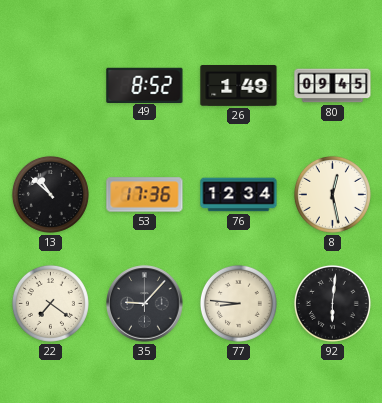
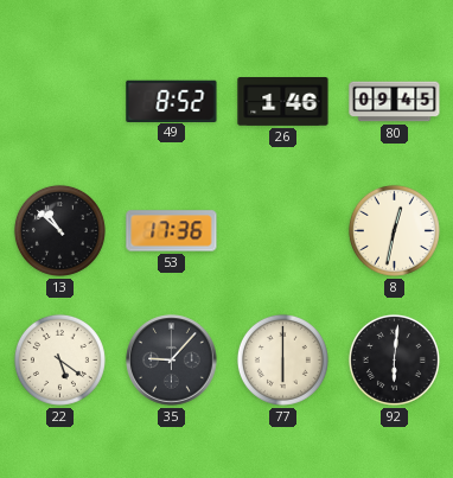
26: 1:49 -> 1:46 (283, 102)
76: 12:34 -> none (239, 195)
8: 12:28 -> 12:32 (394, 230)
22: 7:21 -> 5:21 (59, 359)
77: 8:46 -> 6:00 (282, 359)
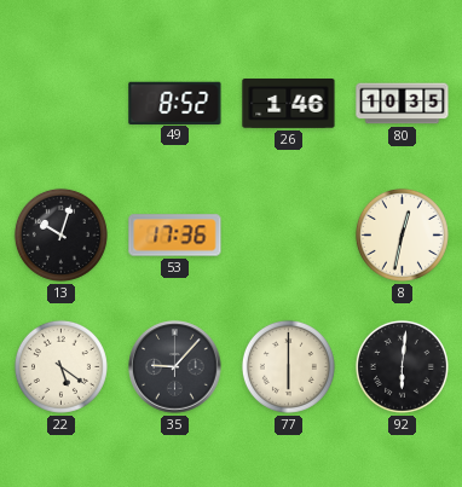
80: 09:45 -> 10:35 (403, 104)
13: 10:52 -> 10:03 (60, 234)
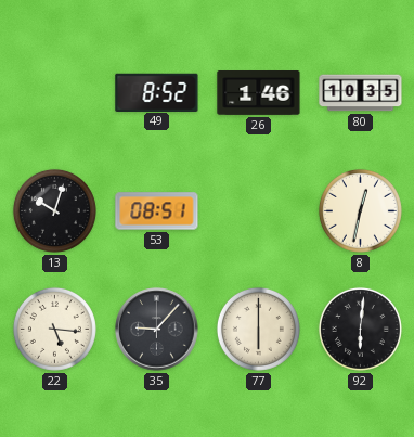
53: 17:36 -> 08:51 (157, 211)
22: 5:21 -> 5:16 (54, 329)
